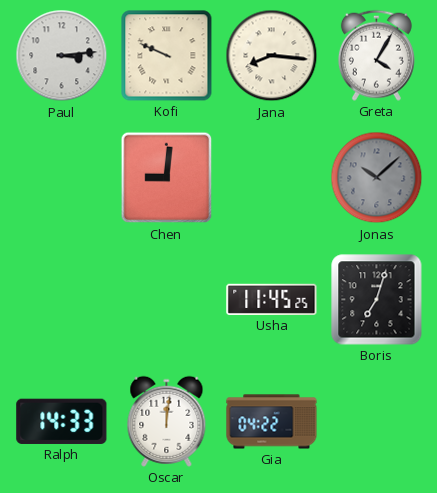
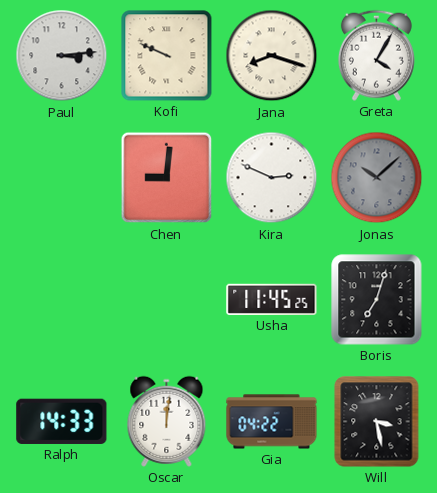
Jana: 8:16 -> 8:18 (272, 56)
Kira: none -> 2:49 (272, 178)
Will: none -> 3:28 (377, 422)
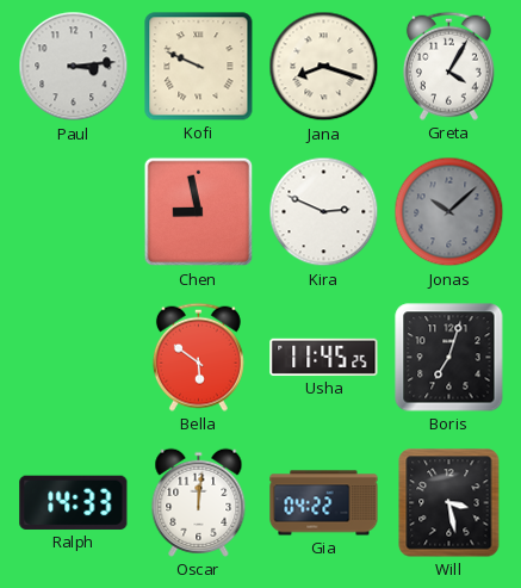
Chen: 9:01 -> 8:58 (199, 212)
Bella: none -> 5:51 (198, 357)
